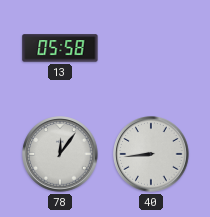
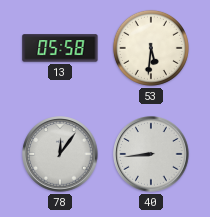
53: none -> 5:31 (151, 48)
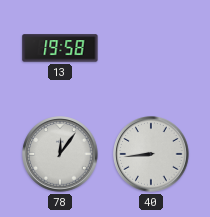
13: 05:58 -> 19:58 (60, 48)
53: 5:31 -> none (151, 48)
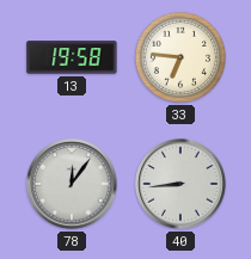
33: none -> 6:46 (180, 57)
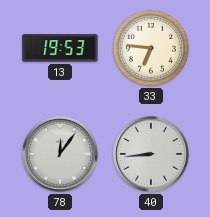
13: 19:58 -> 19:53 (60, 48)
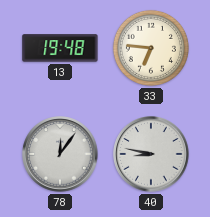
13: 19:53 -> 19:48 (60, 48)
40: 8:44 -> 8:47 (151, 154)
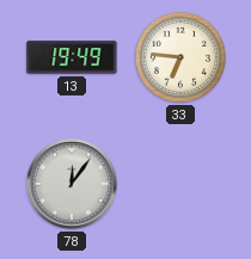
13: 19:48 -> 19:49 (72, 57)
40: 8:47 -> none (151, 154)
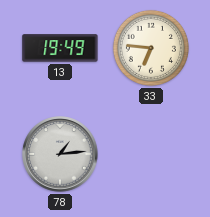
78: 12:06 -> 1:14 (60, 154)
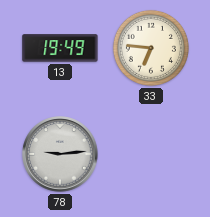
78: 1:14 -> 9:14 (60, 154)
